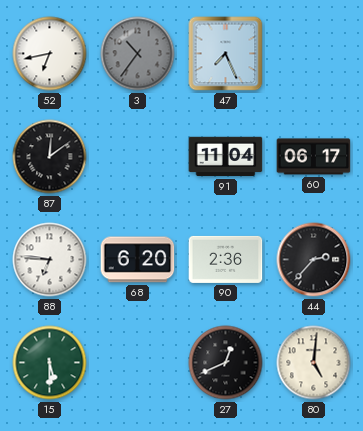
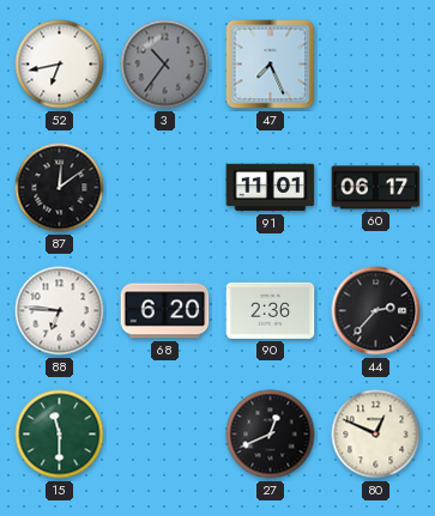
91: 11:04 -> 11:01 (271, 188)
15: 5:30 -> 11:30 (60, 435)
80: 5:01 -> 12:49 (376, 435)
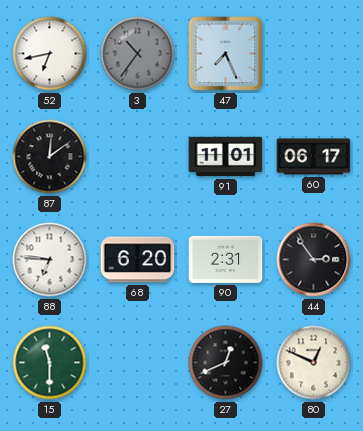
90: 2:36 -> 2:31 (226, 259)
44: 2:37 -> 2:54 (314, 260)
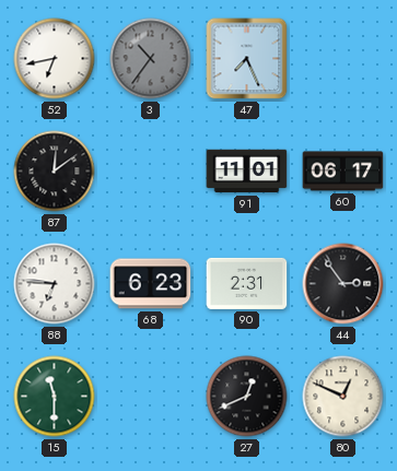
68: 6:20 -> 6:23 (151, 284)
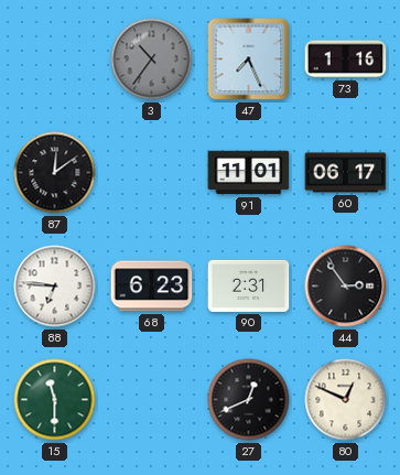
52: 6:43 -> none (55, 59)
73: none -> 1:16 (346, 60)
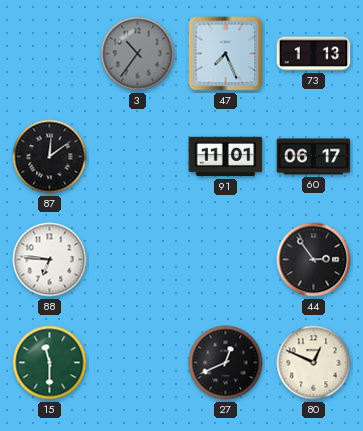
73: 1:16 -> 1:13 (314, 54)
68: 6:23 -> none (152, 287)
90: 2:31 -> none (249, 285)
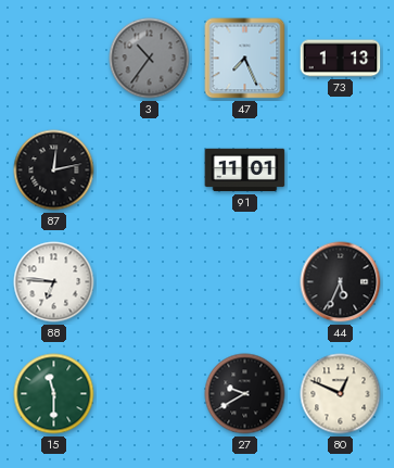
87: 12:09 -> 12:13 (54, 170)
60: 06:17 -> none (314, 157)
44: 2:54 -> 5:34 (341, 282)
27: 12:41 -> 9:40 (245, 394)
